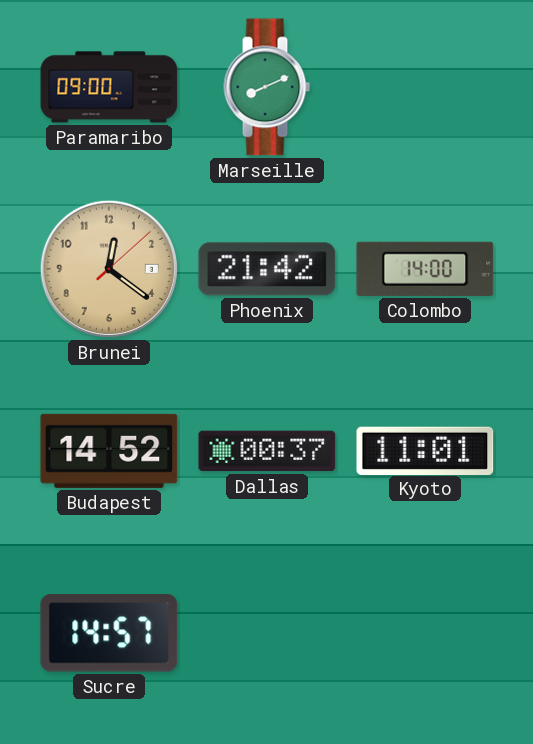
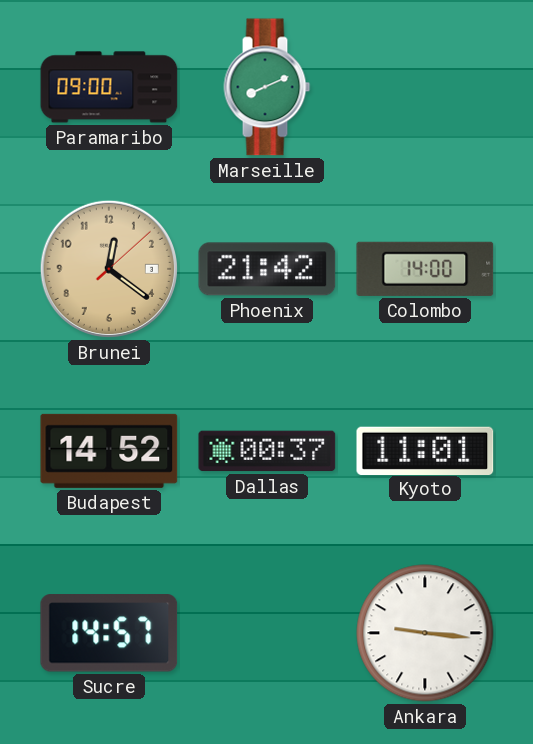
Ankara: none -> 9:16 (425, 633)
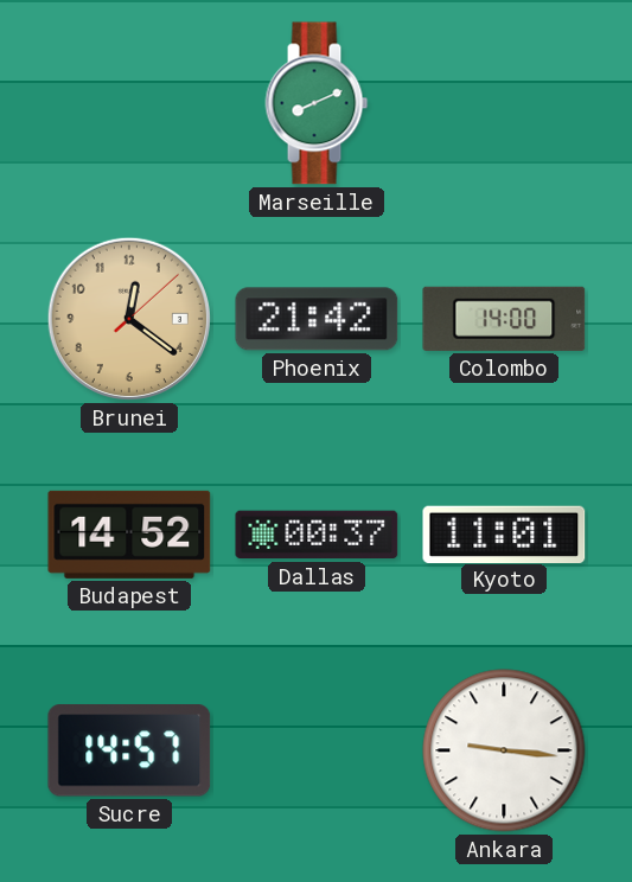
Paramaribo: 09:00 -> none (109, 87)
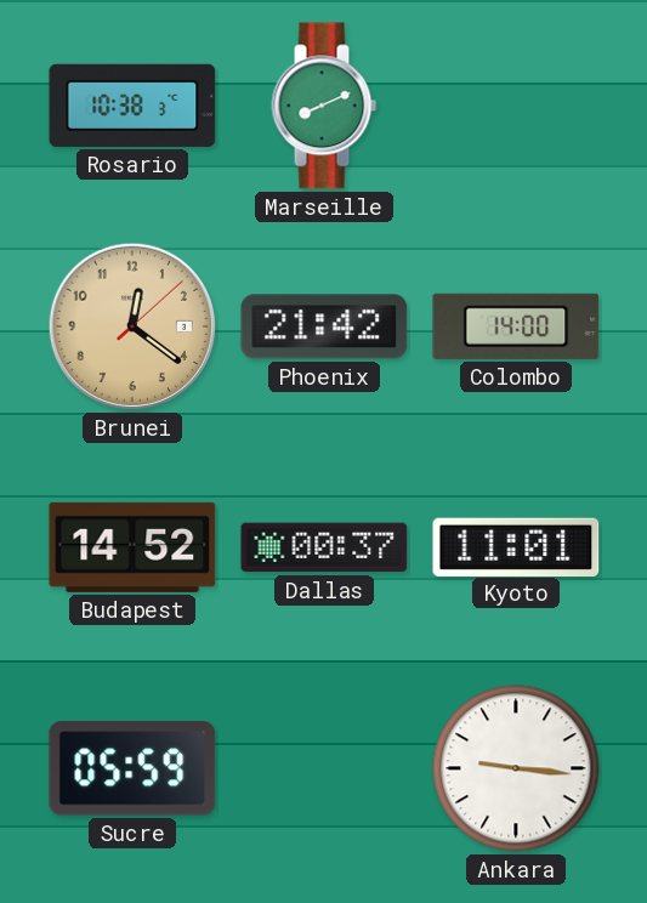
Rosario: none -> 10:38 (132, 106)
Sucre: 14:57 -> 05:59 (132, 769)
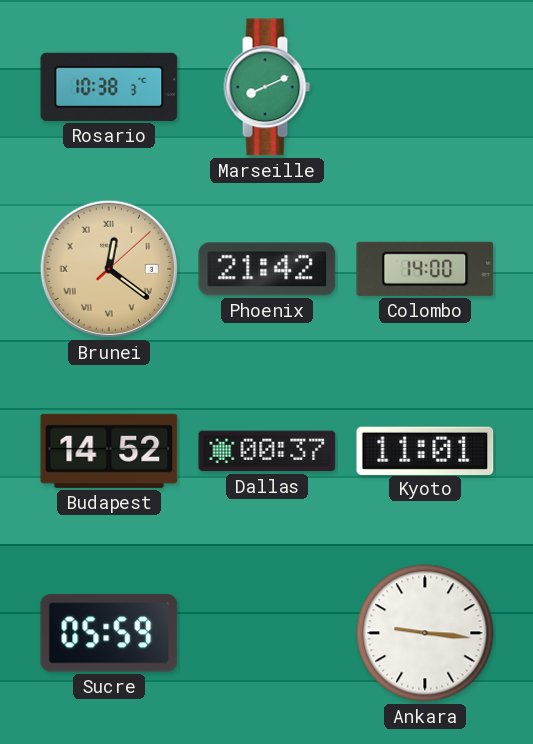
Brunei numerals: Arabic -> Roman (109, 269)
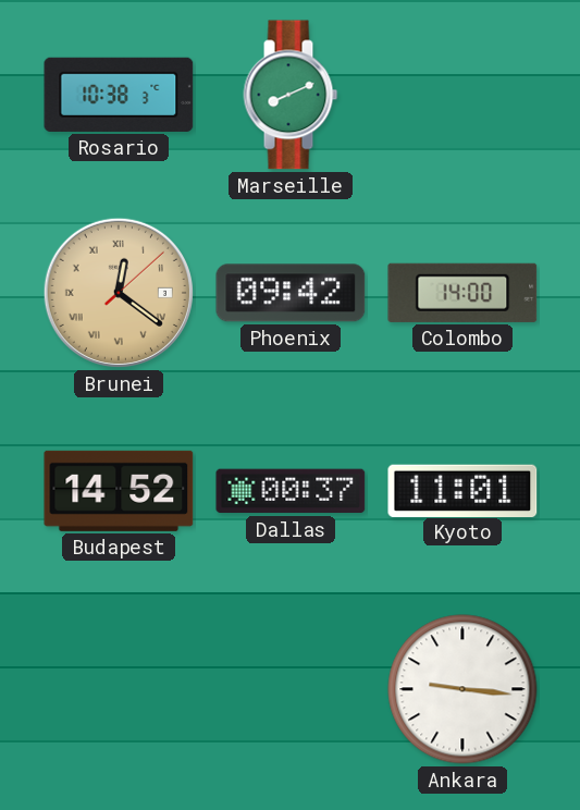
Phoenix: 21:42 -> 09:42 (291, 293)
Sucre: 05:59 -> none (109, 634)
